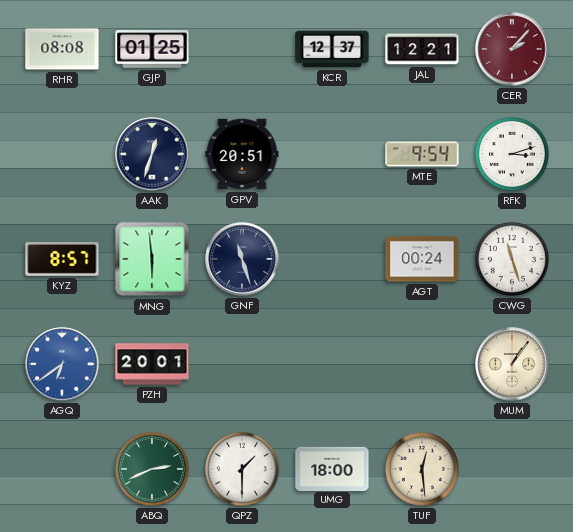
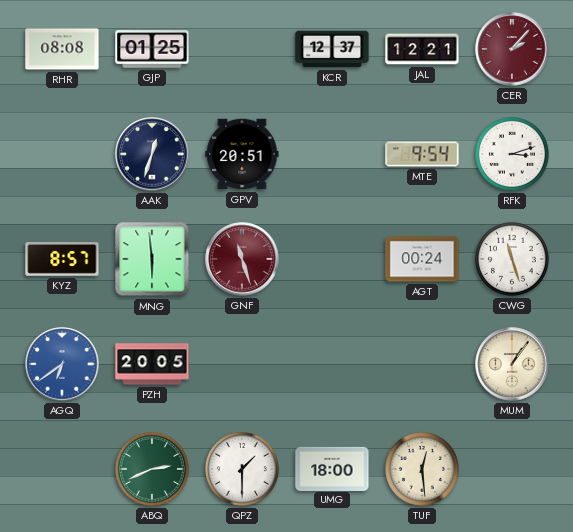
GNF dial: navy -> burgundy (242, 259)
PZH: 20:01 -> 20:05 (152, 364)
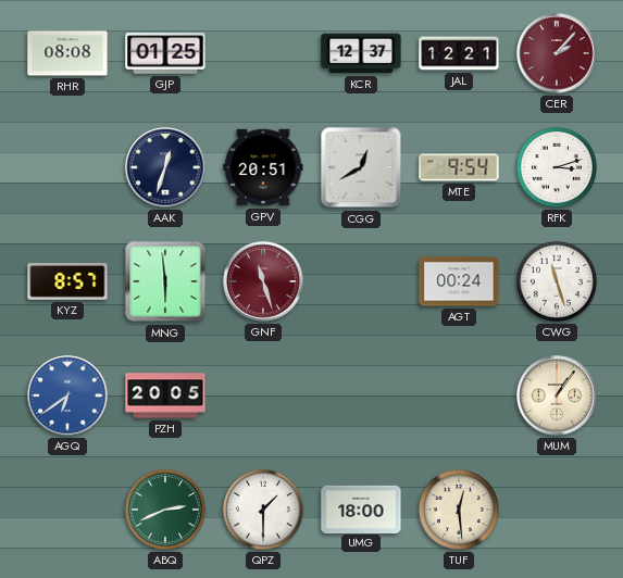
CGG: none -> 12:40 (361, 167)
